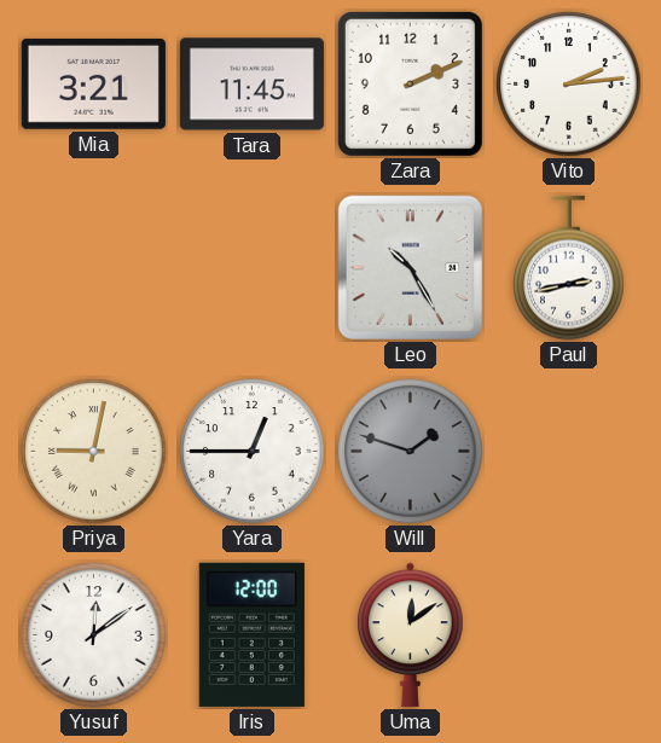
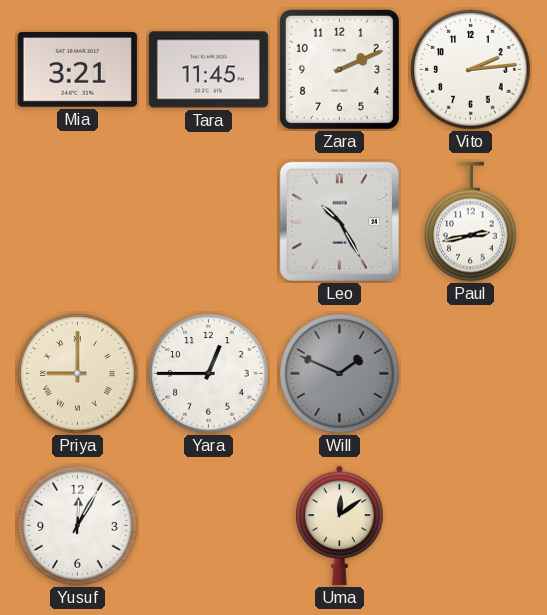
Priya: 9:02 -> 9:00 (78, 374)
Will: 1:48 -> 1:49 (340, 374)
Yusuf: 12:09 -> 12:05 (78, 526)
Iris: 12:00 -> none (251, 634)
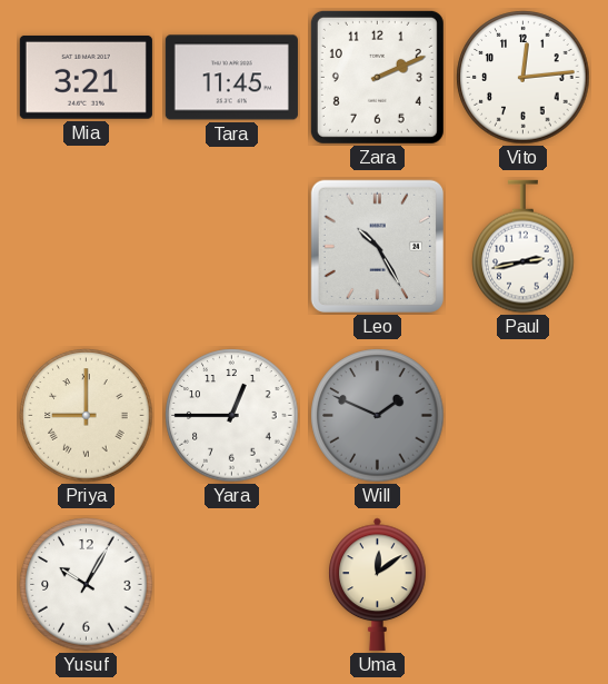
Vito: 2:14 -> 12:14 (524, 78)
Yusuf: 12:05 -> 10:05 (87, 585)
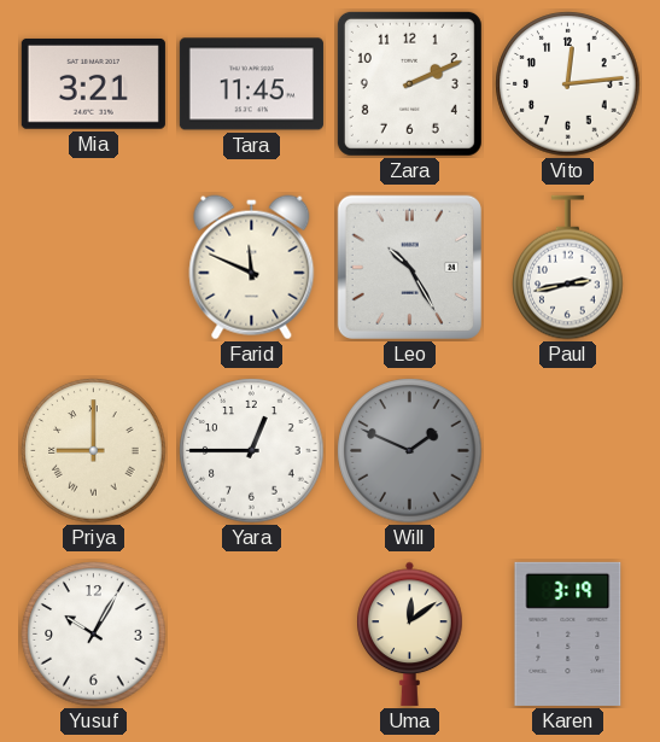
Farid: none -> 11:49 (252, 268)
Karen: none -> 3:19 (568, 633)
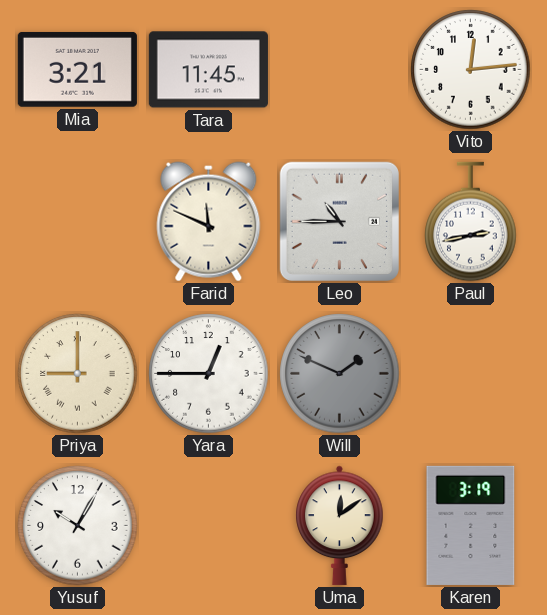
Zara: 2:11 -> none (409, 83)
Leo: 10:25 -> 10:45 (339, 221)
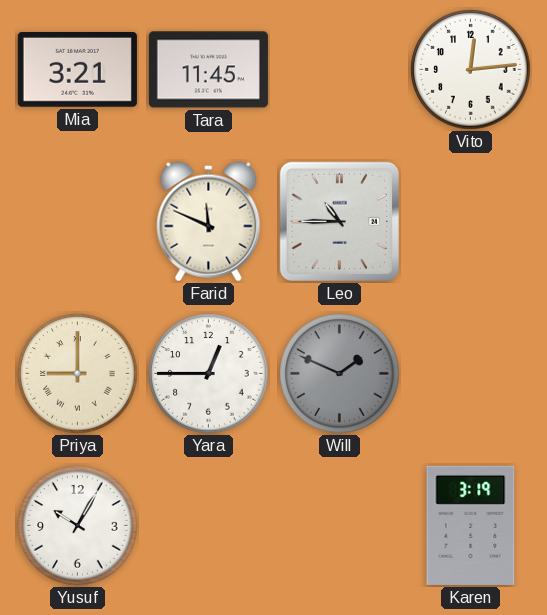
Paul: 2:43 -> none (471, 222)
Uma: 12:09 -> none (340, 525)
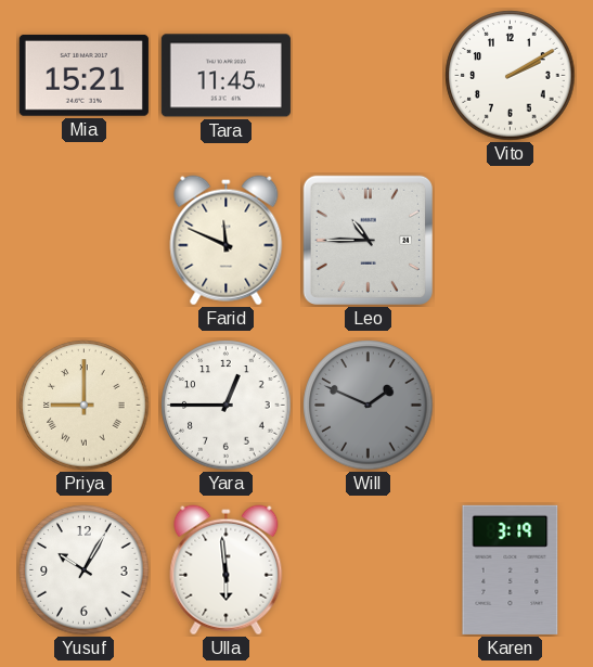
Mia: 3:21 -> 15:21 (83, 75)
Vito: 12:14 -> 2:10 (511, 76)
Ulla: none -> 5:59 (227, 570)
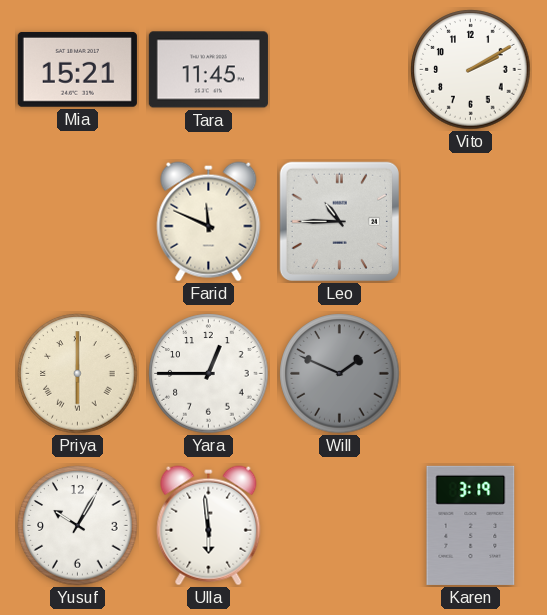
Priya: 9:00 -> 6:00 (78, 374)
